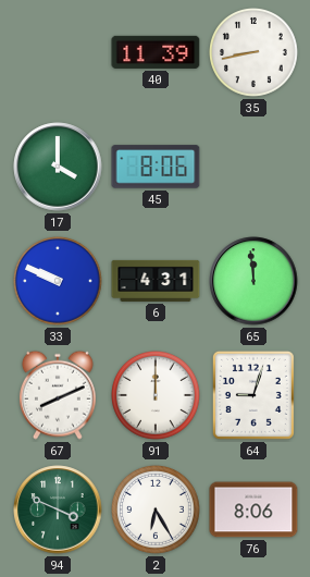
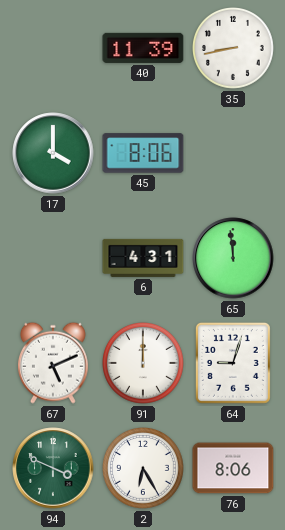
33: 9:49 -> none (59, 282)
67: 8:11 -> 5:11 (53, 363)
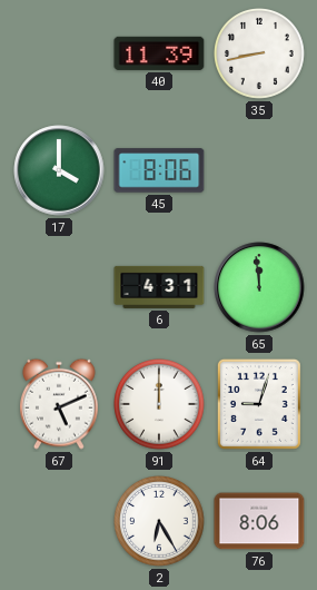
94: 3:49 -> none (53, 468)
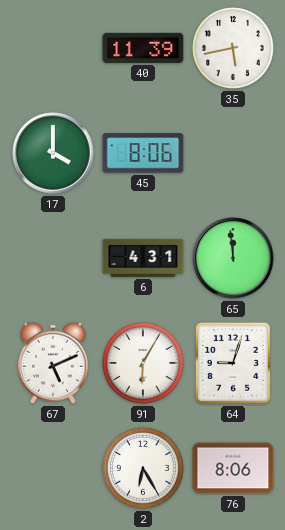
35: 8:43 -> 5:43 (234, 49)
91: 12:00 -> 6:05 (144, 364)
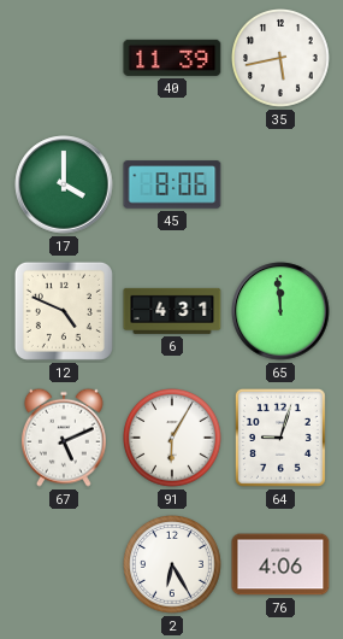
12: none -> 4:49 (64, 311)
76: 8:06 -> 4:06 (280, 564)
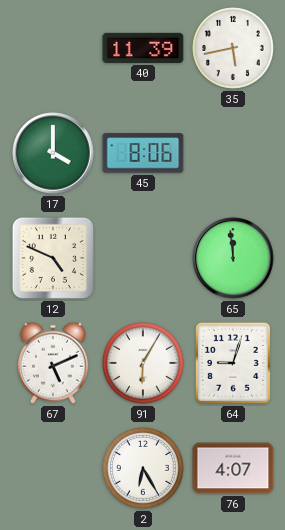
6: 4:31 -> none (172, 311)
76: 4:06 -> 4:07 (233, 468)
